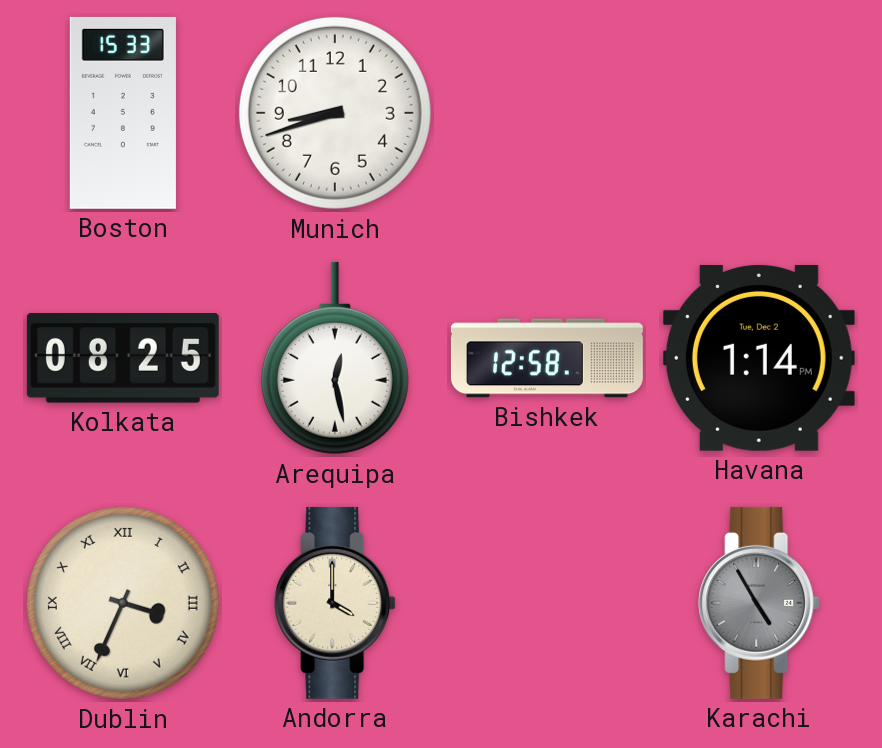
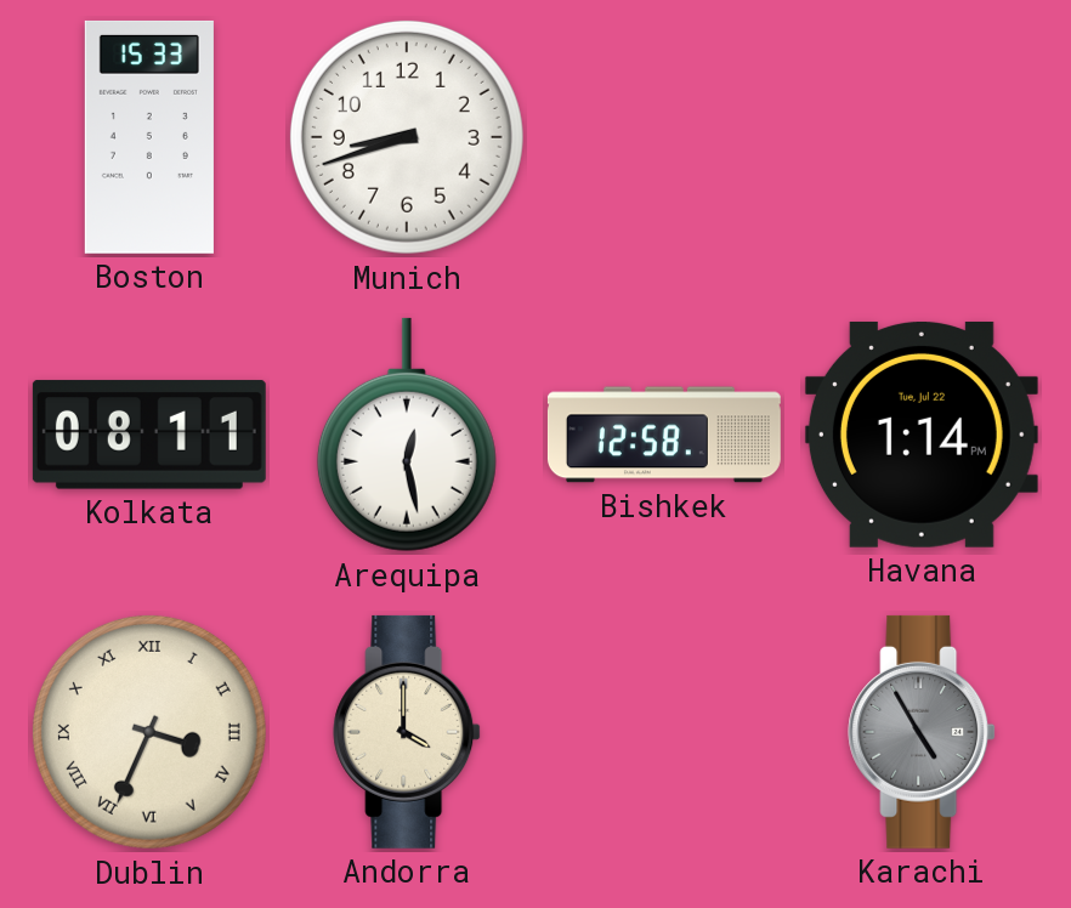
Kolkata: 08:25 -> 08:11 (149, 435)
Havana date: Tue, Dec 2 -> Tue, Jul 22 (922, 435)
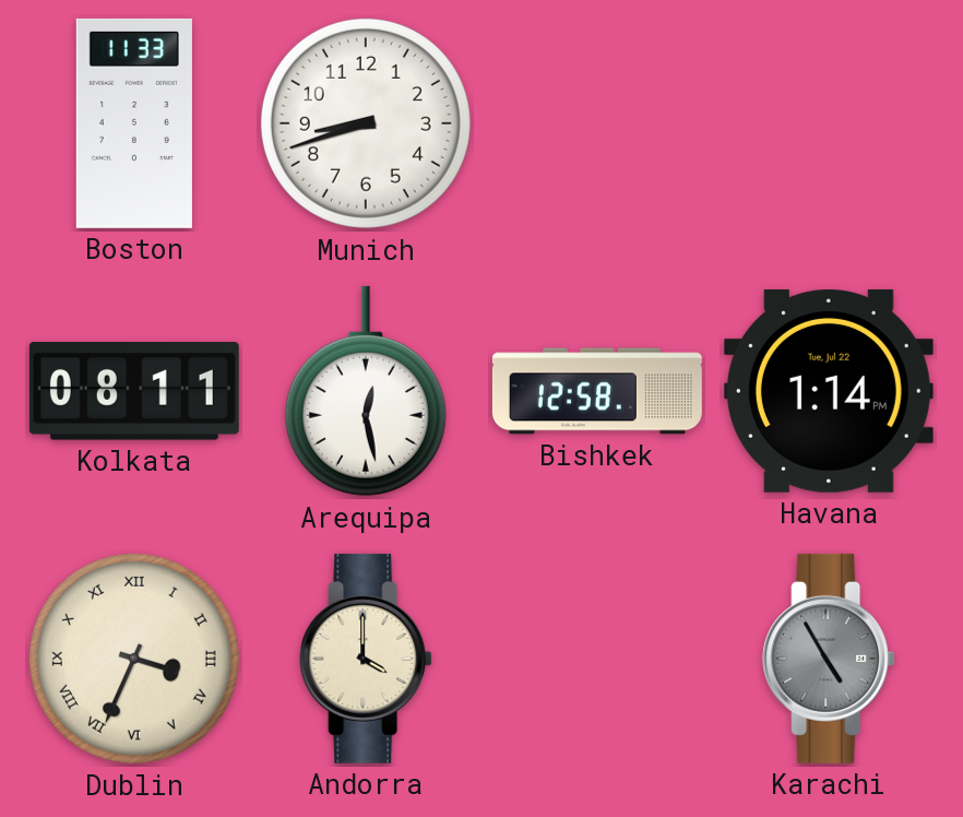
Boston: 15:33 -> 11:33 (134, 123)
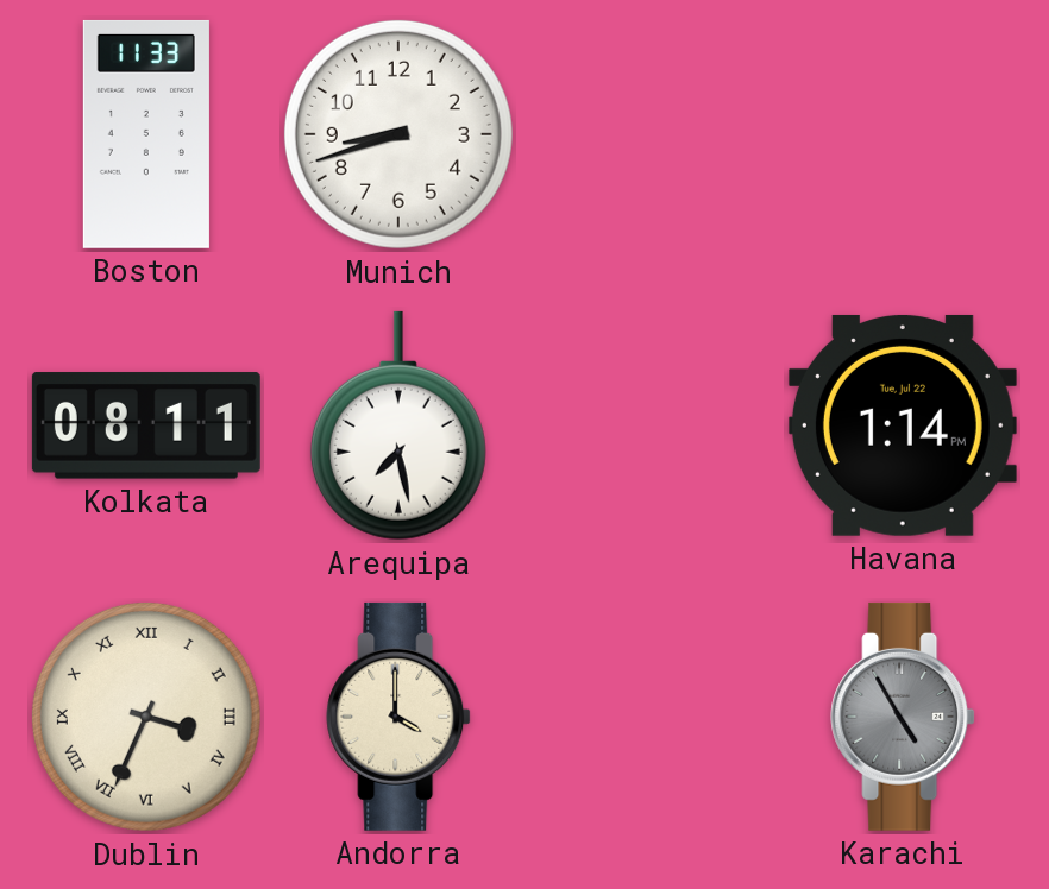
Arequipa: 12:28 -> 7:28 (398, 425)
Bishkek: 12:58 -> none (597, 391)
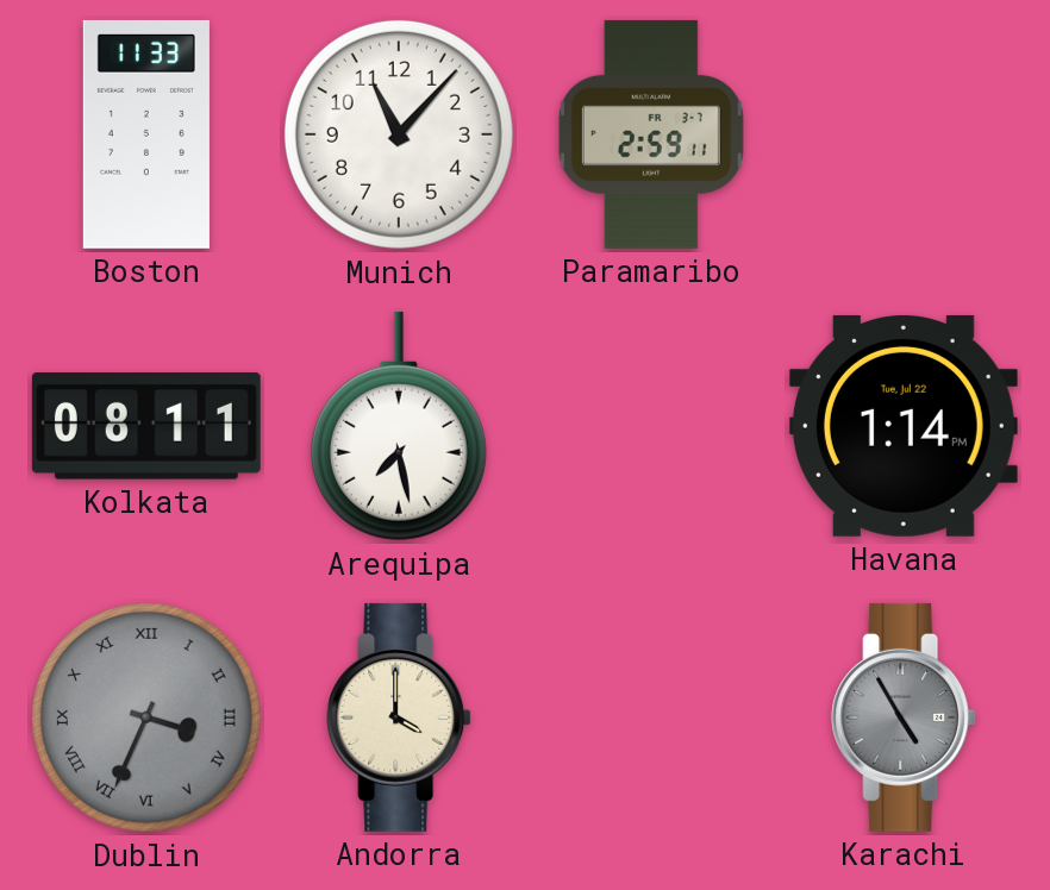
Munich: 8:42 -> 11:07 (399, 134)
Paramaribo: none -> 2:59 (651, 134)
Dublin dial: cream -> grey (146, 717)
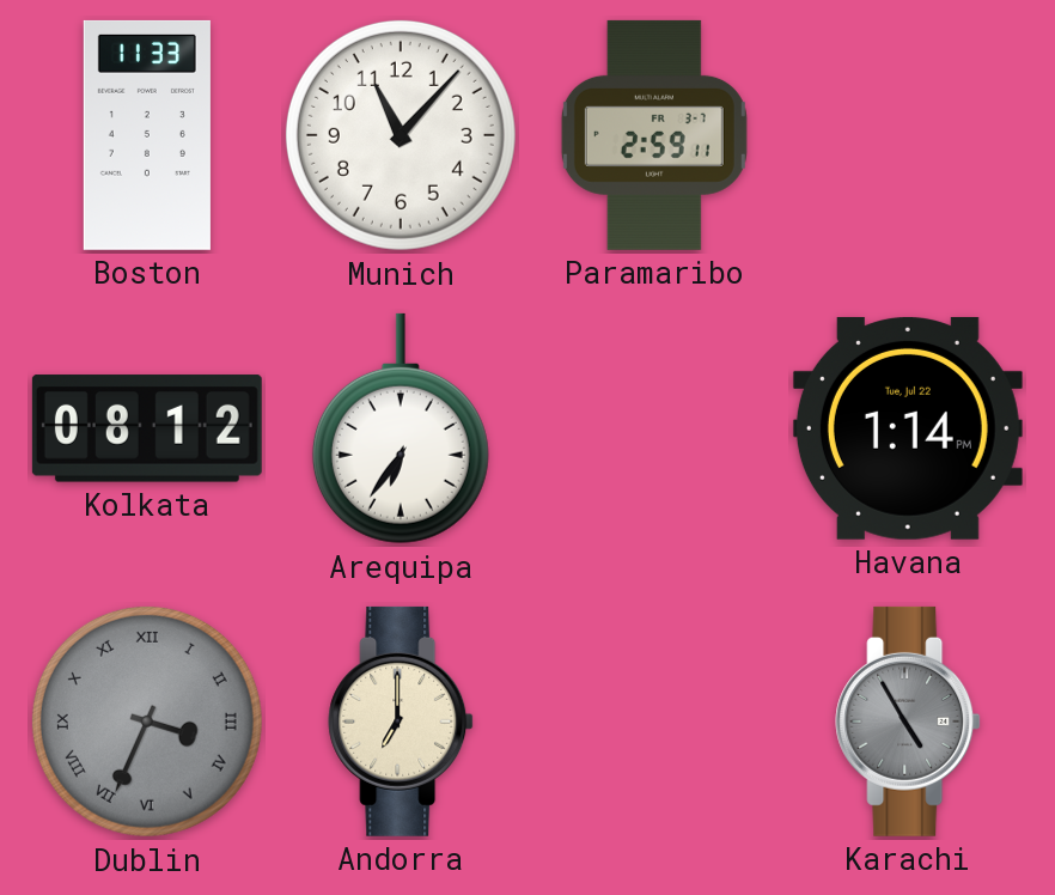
Kolkata: 08:11 -> 08:12 (147, 428)
Arequipa: 7:28 -> 6:36 (401, 428)
Andorra: 4:00 -> 7:00 (401, 722)
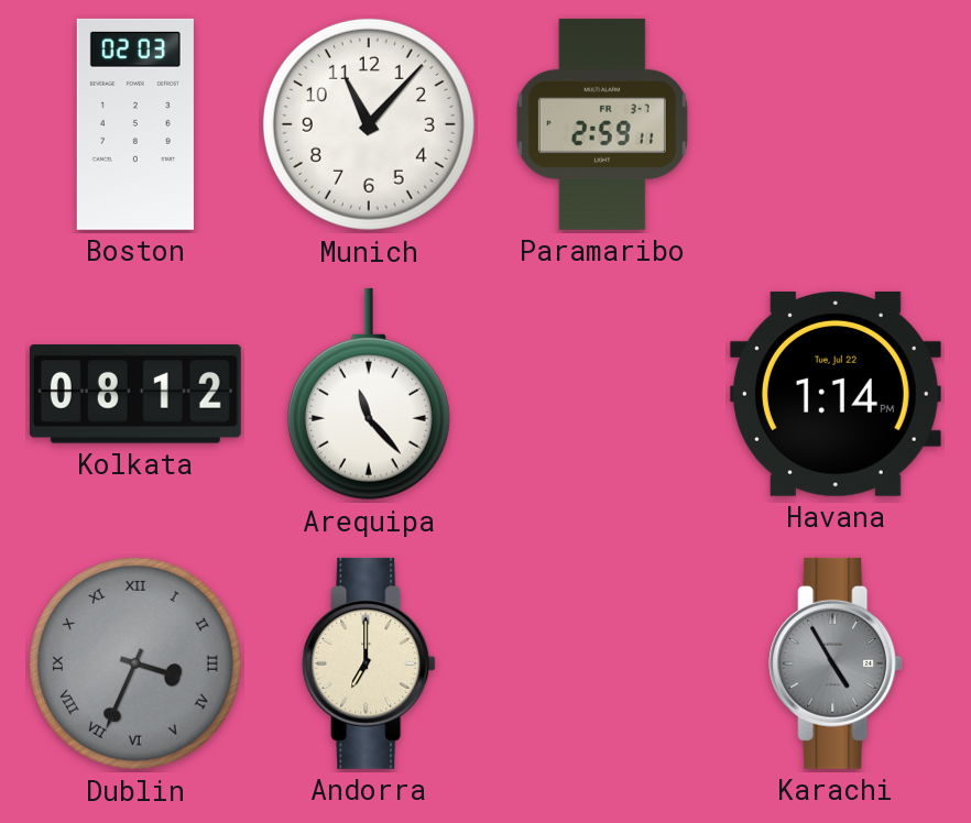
Boston: 11:33 -> 02:03 (135, 124)
Arequipa: 6:36 -> 11:23 (369, 394)
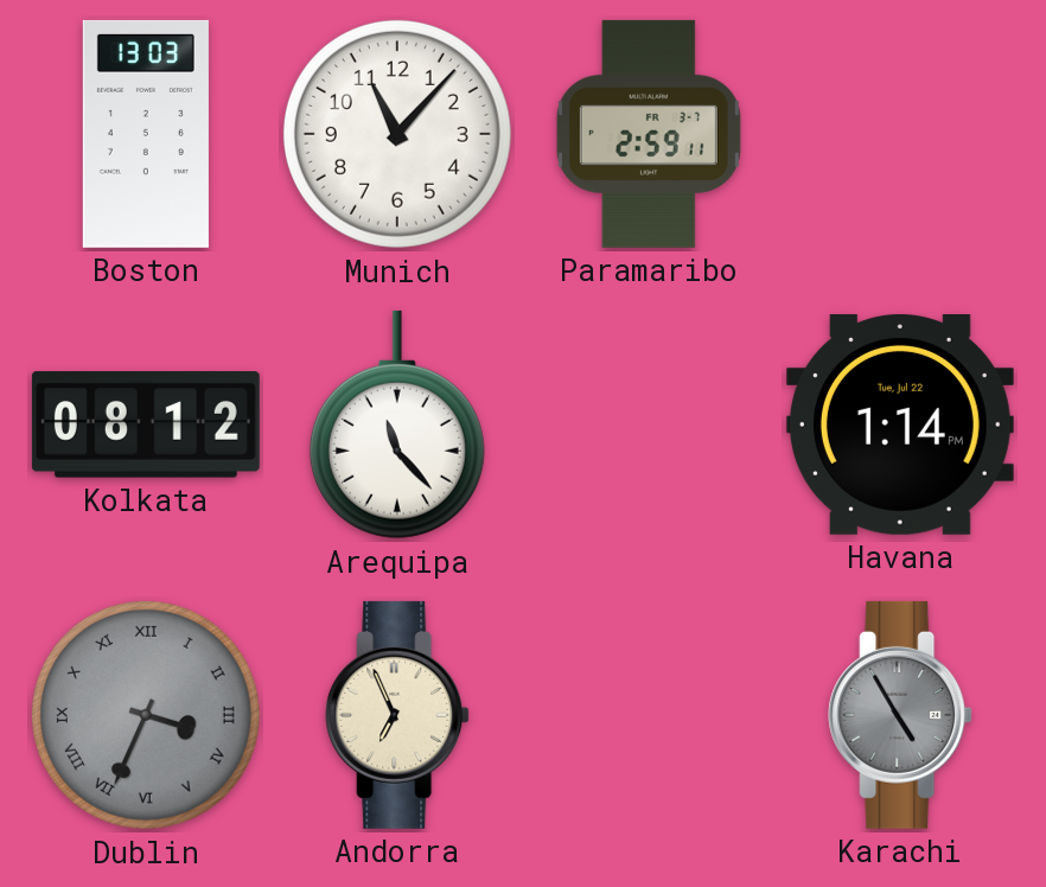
Boston: 02:03 -> 13:03 (146, 134)
Andorra: 7:00 -> 6:56 (397, 715)
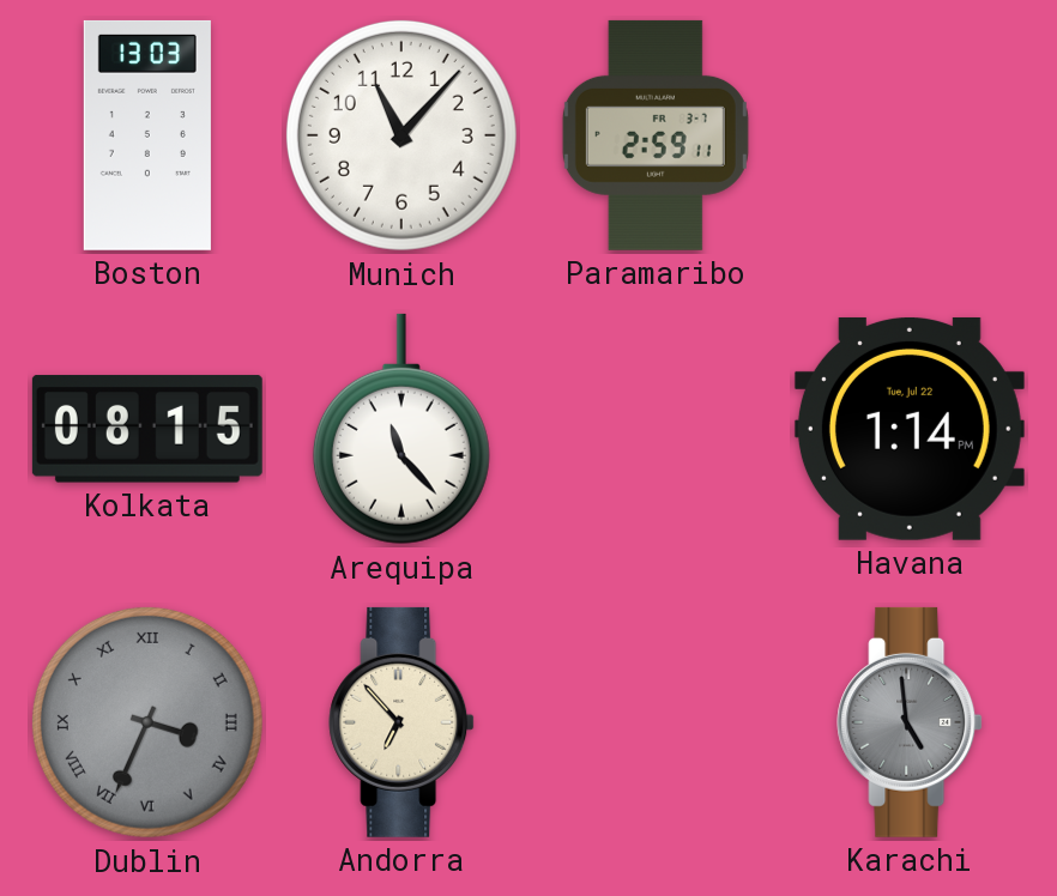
Kolkata: 08:12 -> 08:15 (147, 429)
Andorra: 6:56 -> 6:53 (401, 722)
Karachi: 4:55 -> 4:59 (910, 722)
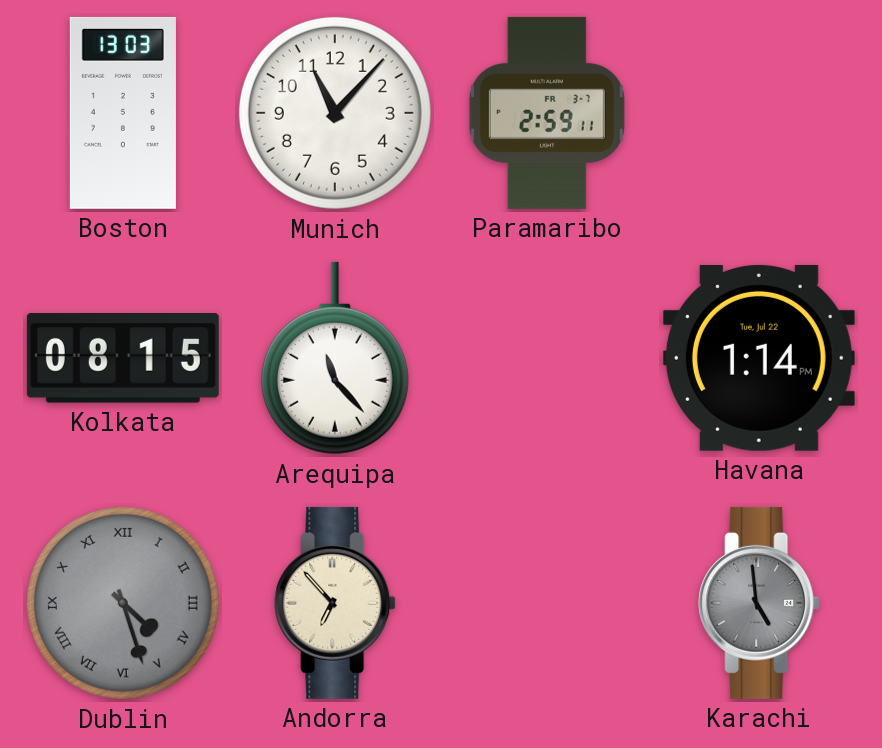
Dublin: 3:34 -> 4:27 (123, 603)
